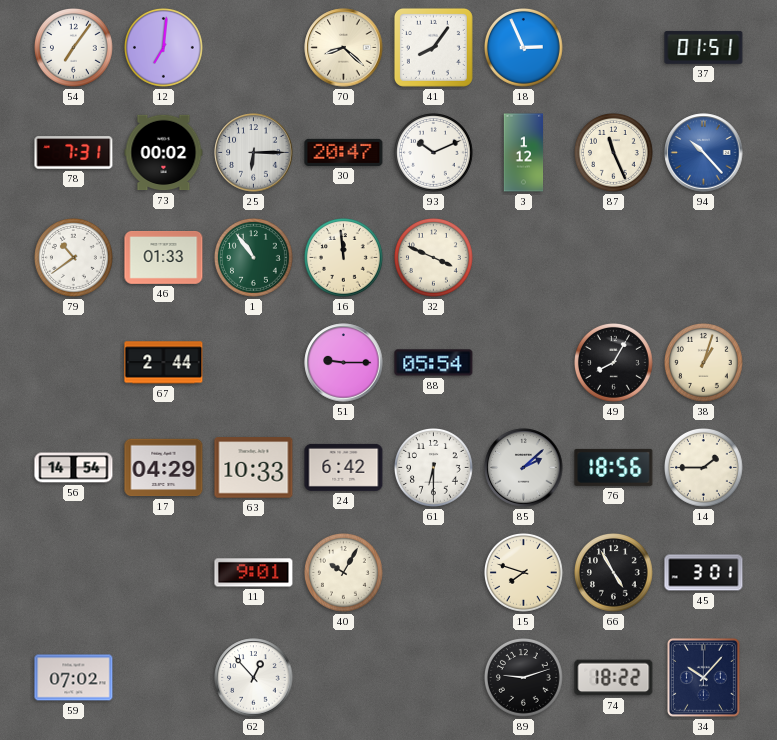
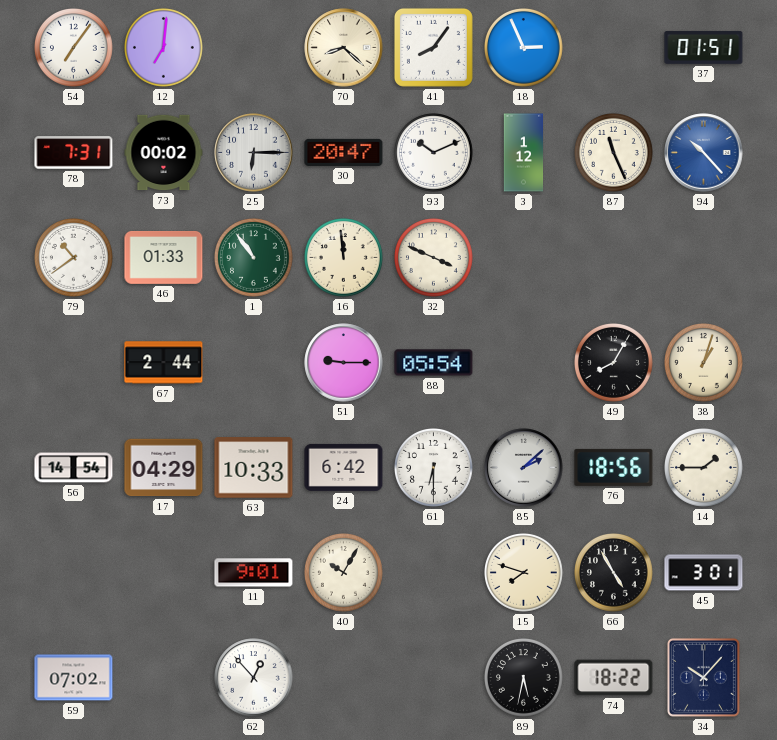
89: 9:12 -> 5:32 (524, 678)
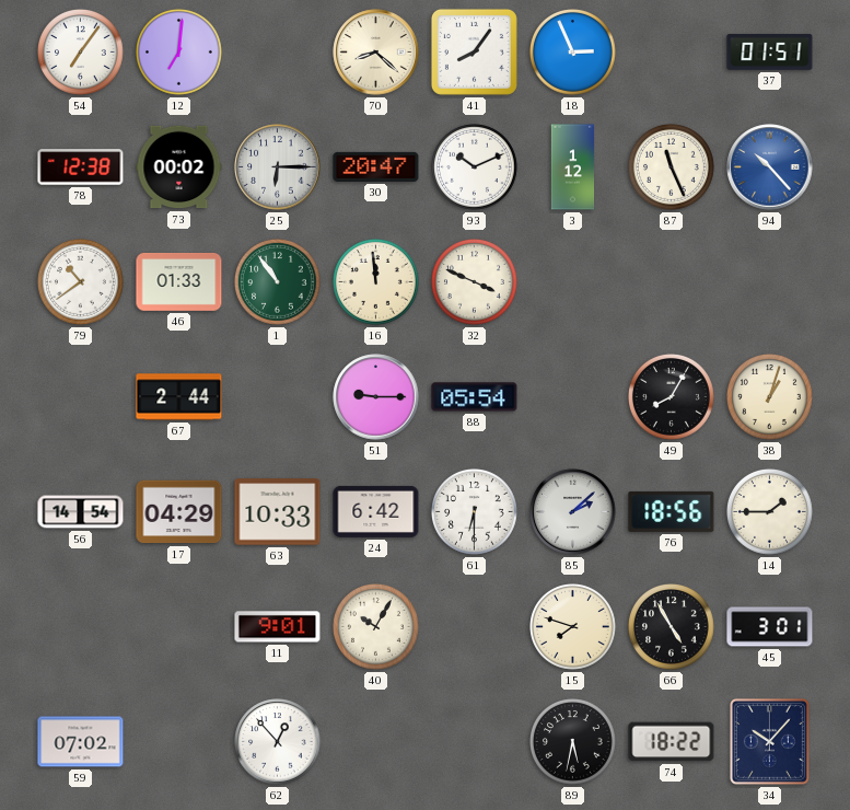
78: 7:31 -> 12:38 (81, 167)
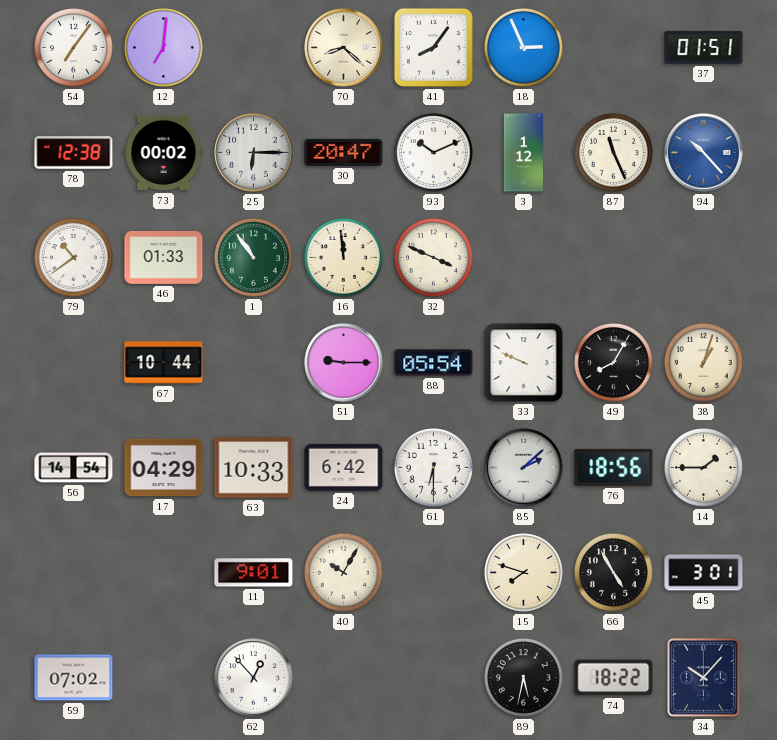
67: 2:44 -> 10:44 (164, 363)
33: none -> 9:49 (524, 363)
